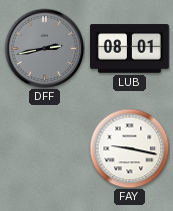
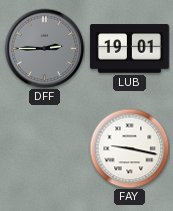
DFF: 2:43 -> 2:45 (44, 48)
LUB: 08:01 -> 19:01 (130, 49)
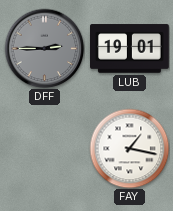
FAY: 9:17 -> 1:17 (129, 148)
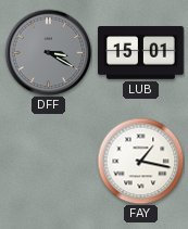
DFF: 2:45 -> 3:20 (48, 52)
LUB: 19:01 -> 15:01 (141, 53)
